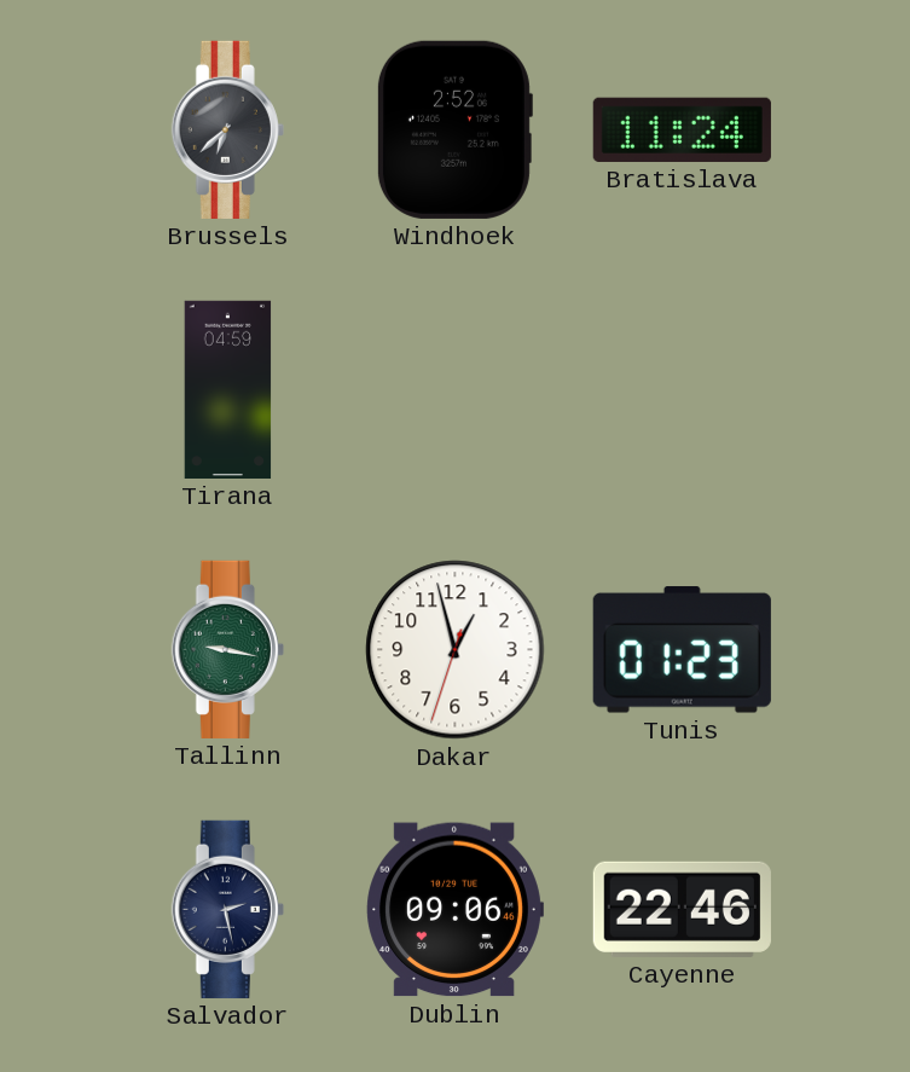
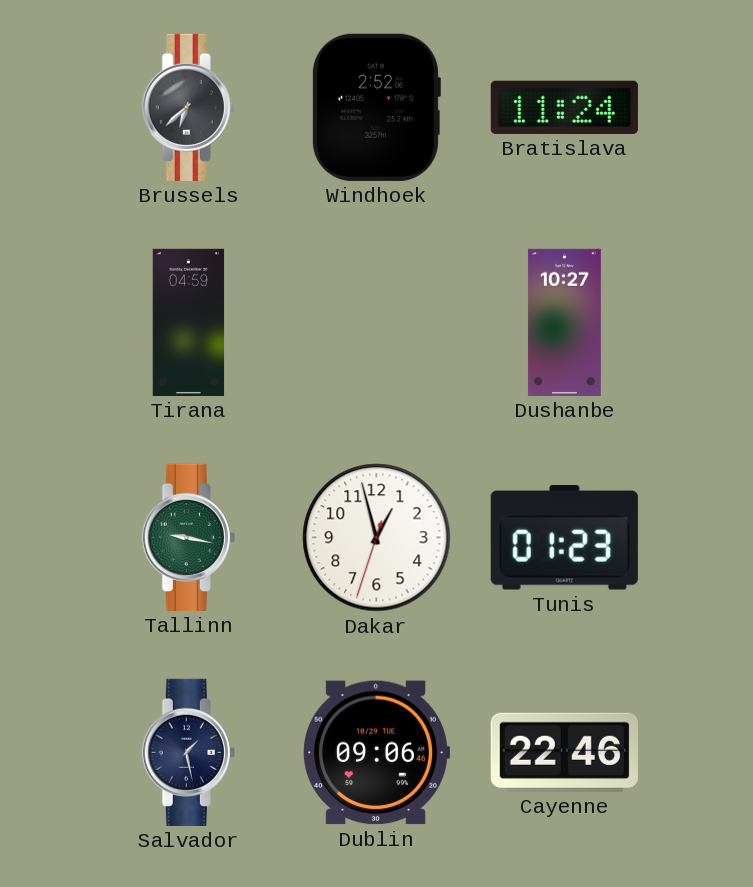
Dushanbe: none -> 10:27 (564, 322)
Salvador: 2:28 -> 1:28 (188, 752)
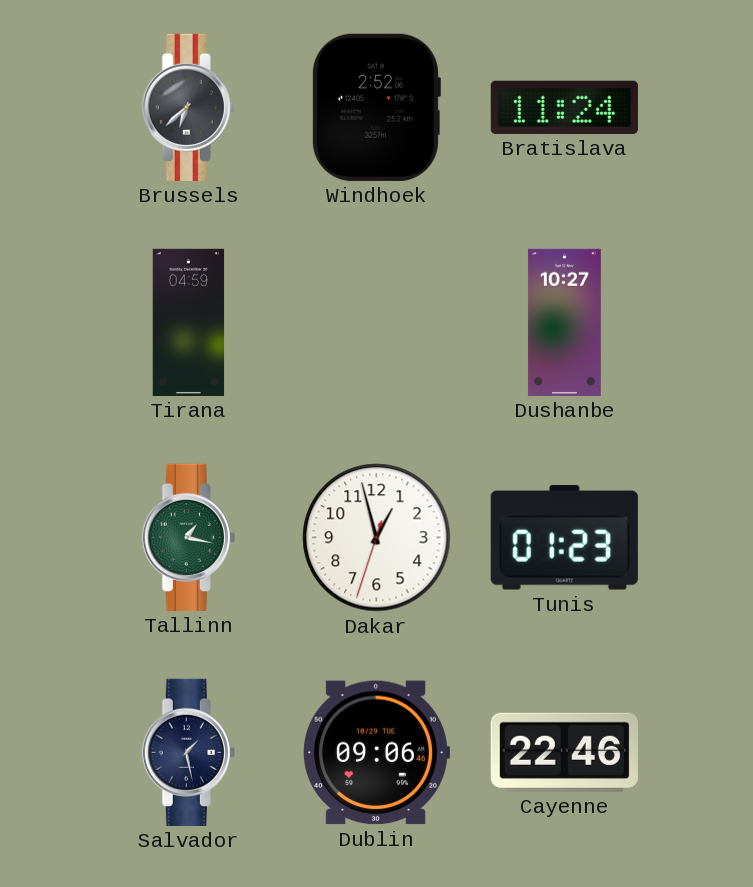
Tallinn: 9:17 -> 1:17 (188, 537)
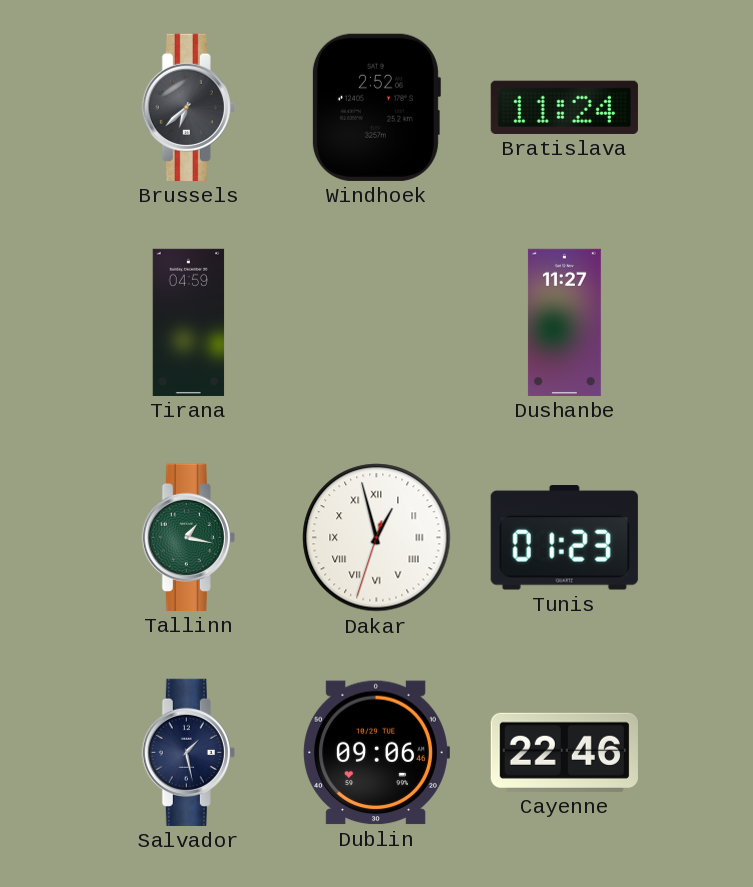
Dushanbe: 10:27 -> 11:27 (564, 322)
Dakar numerals: Arabic -> Roman (377, 538)
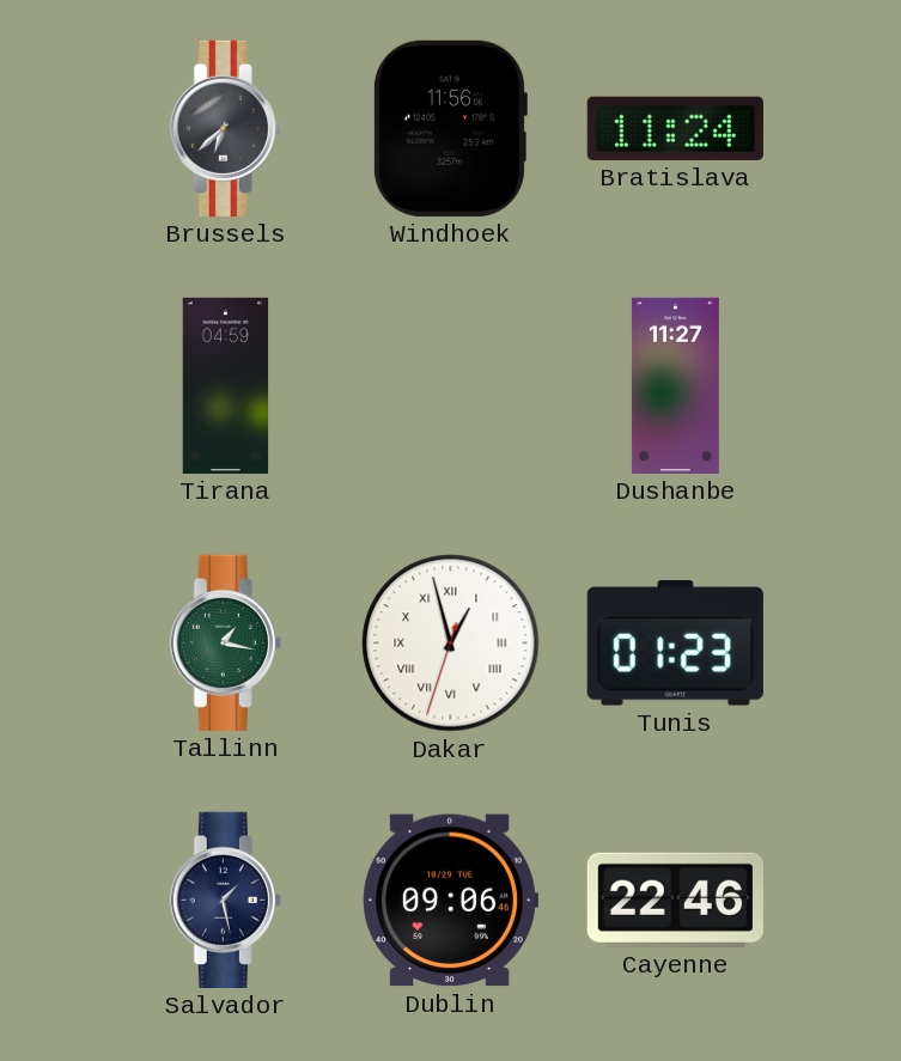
Windhoek: 2:52 -> 11:56 (450, 128)
